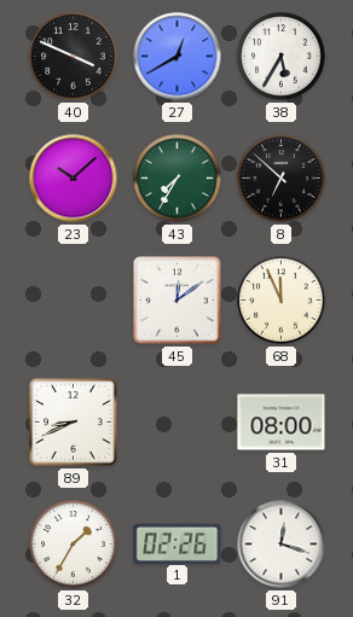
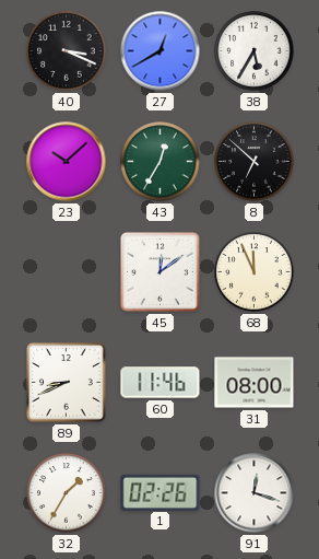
40: 3:49 -> 3:19 (67, 51)
43: 7:35 -> 12:35 (161, 162)
60: none -> 11:46 (161, 383)
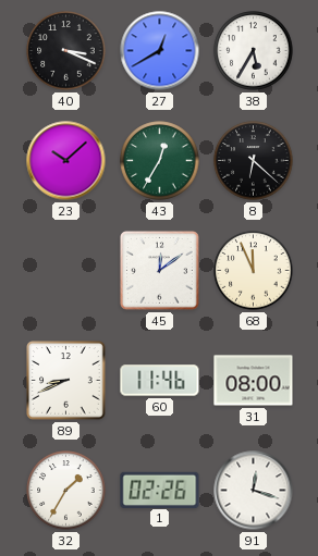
8: 6:52 -> 6:22 (254, 161)
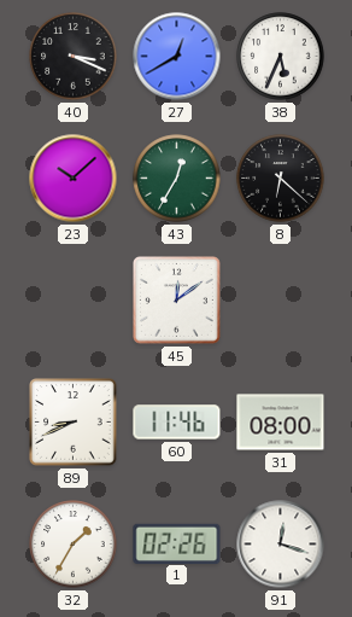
38: 5:35 -> 5:34 (281, 57)
68: 11:56 -> none (254, 271)
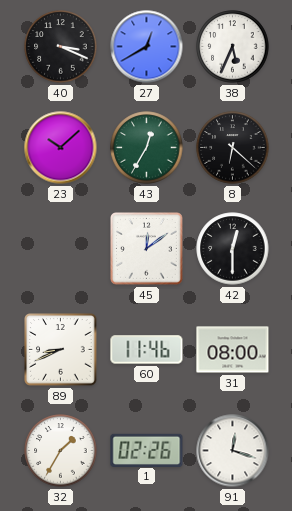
42: none -> 12:30 (233, 249)
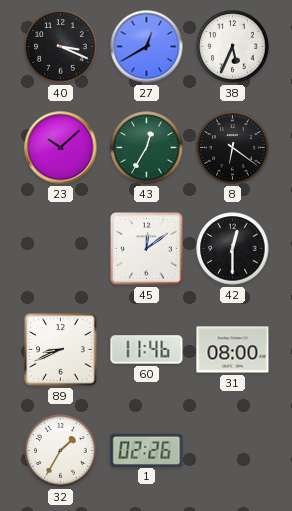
8: 6:22 -> 6:21 (233, 148)
91: 12:18 -> none (233, 451)
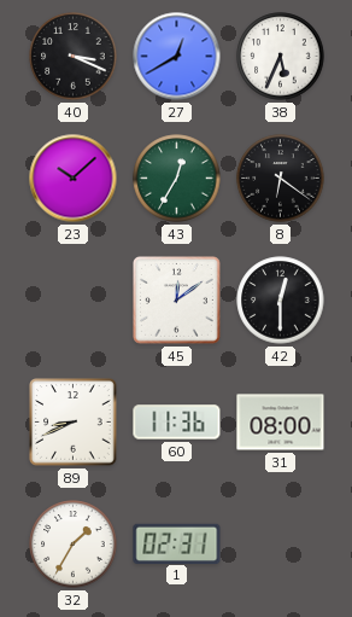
60: 11:46 -> 11:36 (177, 423)
1: 02:26 -> 02:31 (177, 543)
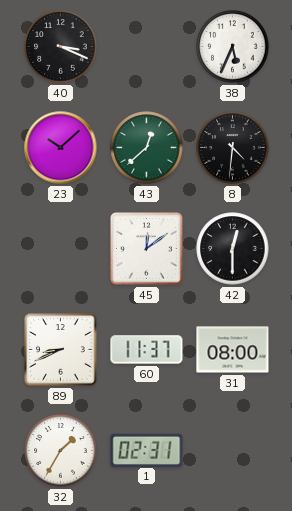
27: 12:40 -> none (177, 57)
43: 12:35 -> 12:38 (147, 148)
8: 6:21 -> 4:31 (233, 148)
60: 11:36 -> 11:37 (147, 350)
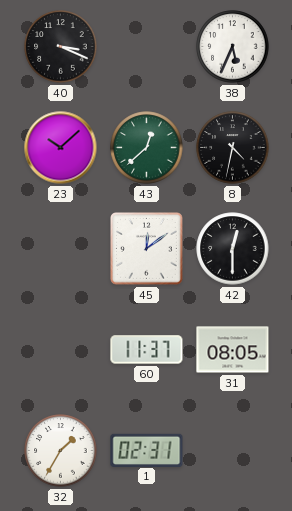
8: 4:31 -> 4:32 (233, 148)
89: 8:41 -> none (61, 350)
31: 08:00 -> 08:05 (233, 350)
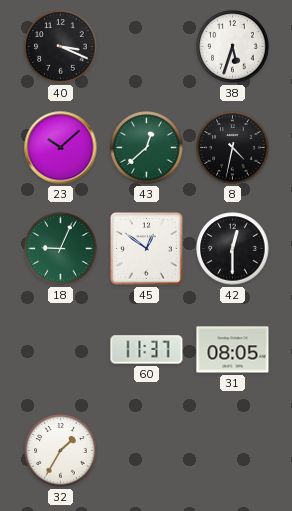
38: 5:34 -> 5:33 (233, 47)
18: none -> 9:04 (61, 249)
45: 12:09 -> 12:51 (147, 249)
1: 02:31 -> none (147, 450)
